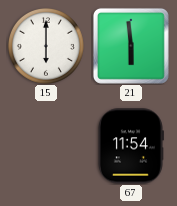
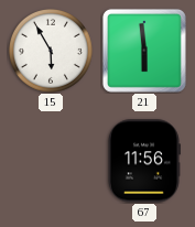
15: 6:00 -> 5:55 (51, 51)
67: 11:54 -> 11:56 (143, 161)
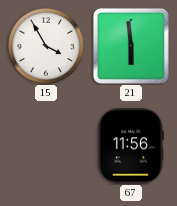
15: 5:55 -> 3:55 (46, 46)
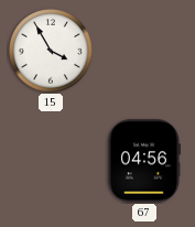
21: 5:59 -> none (131, 46)
67: 11:56 -> 04:56 (143, 161)
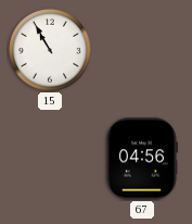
15: 3:55 -> 10:55 (50, 50)
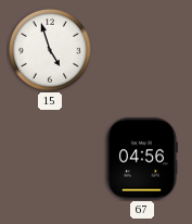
15: 10:55 -> 4:57 (50, 50)
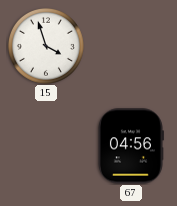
15: 4:57 -> 3:57 (46, 46)
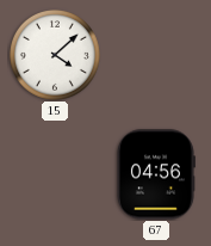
15: 3:57 -> 4:08 (55, 55)
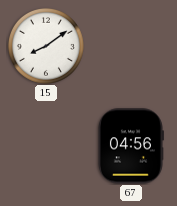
15: 4:08 -> 8:09 (46, 46)
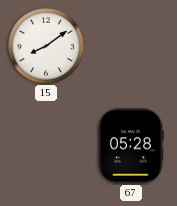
67: 04:56 -> 05:28 (130, 146)
